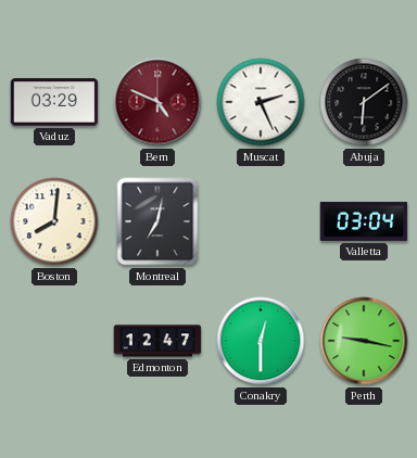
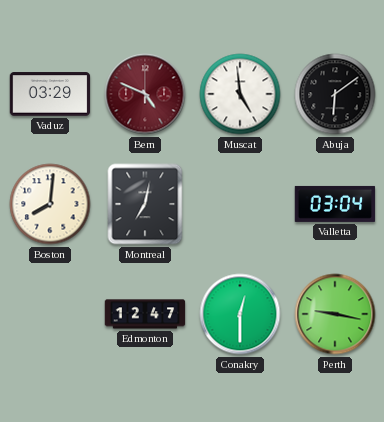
Muscat: 2:26 -> 4:59 (240, 94)
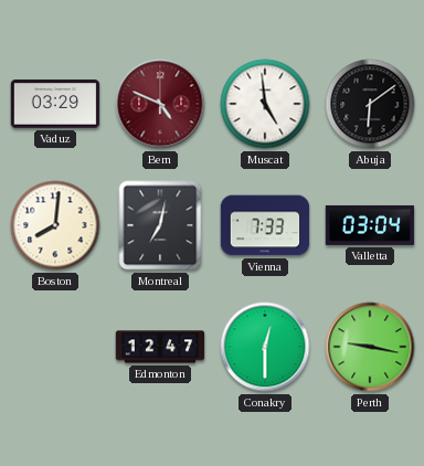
Vienna: none -> 7:33 (265, 225)
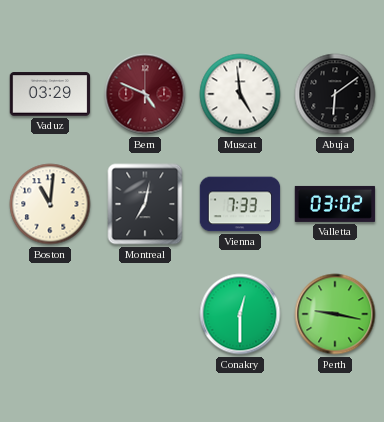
Boston: 8:01 -> 11:01 (50, 204)
Valletta: 03:04 -> 03:02 (335, 204)
Edmonton: 12:47 -> none (160, 347)
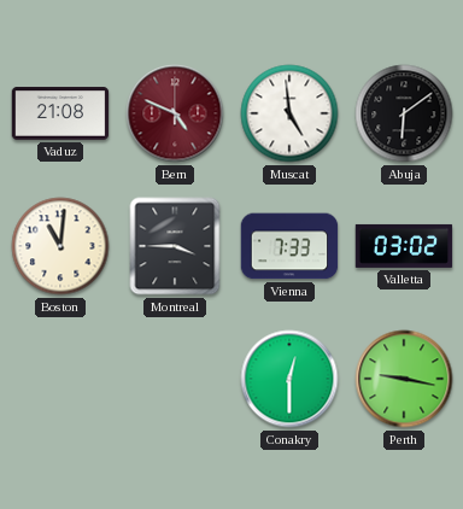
Vaduz: 03:29 -> 21:08 (60, 113)
Montreal: 7:02 -> 3:45 (175, 246)
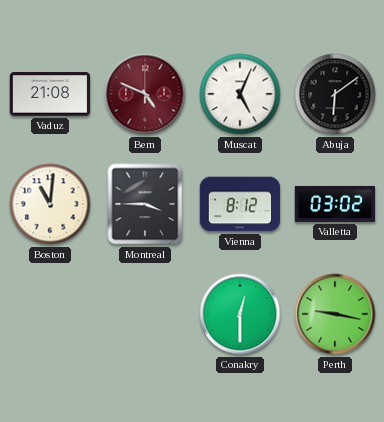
Muscat: 4:59 -> 5:04 (240, 94)
Vienna: 7:33 -> 8:12 (240, 204)
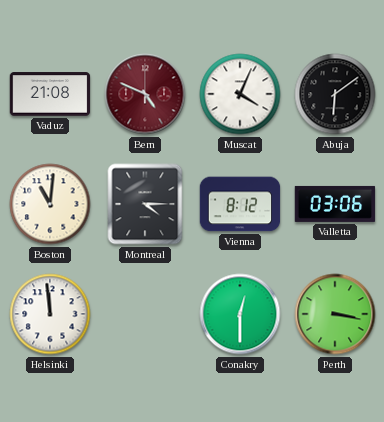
Muscat: 5:04 -> 4:04 (240, 94)
Montreal: 3:45 -> 4:15 (145, 204)
Valletta: 03:02 -> 03:06 (335, 204)
Helsinki: none -> 11:59 (50, 314)
Perth: 9:17 -> 3:17 (335, 314)
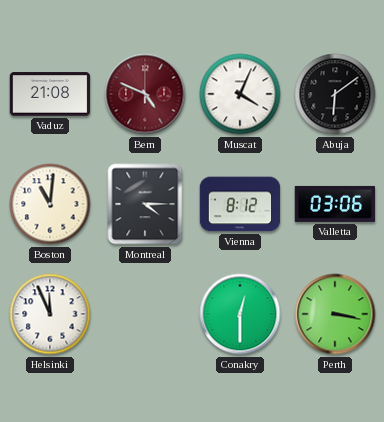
Helsinki: 11:59 -> 11:56 (50, 314)
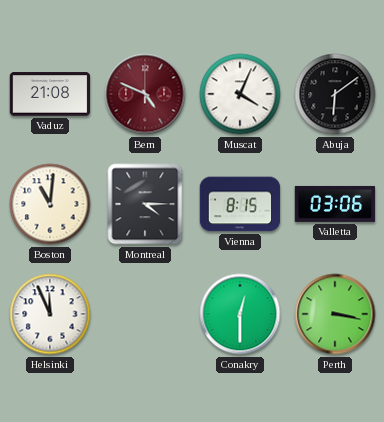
Vienna: 8:12 -> 8:15 (240, 204)
